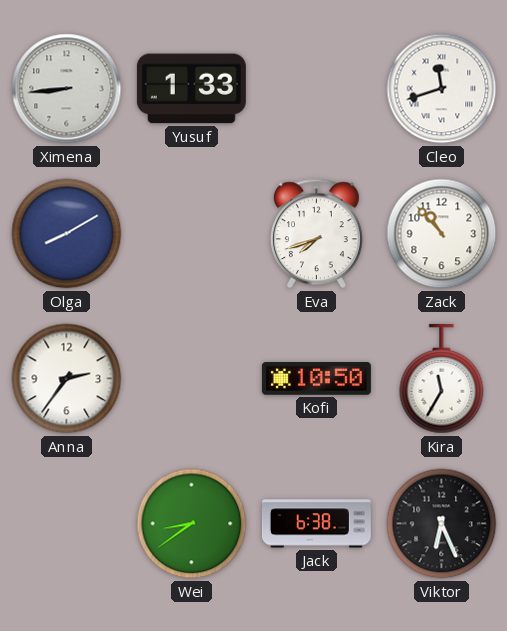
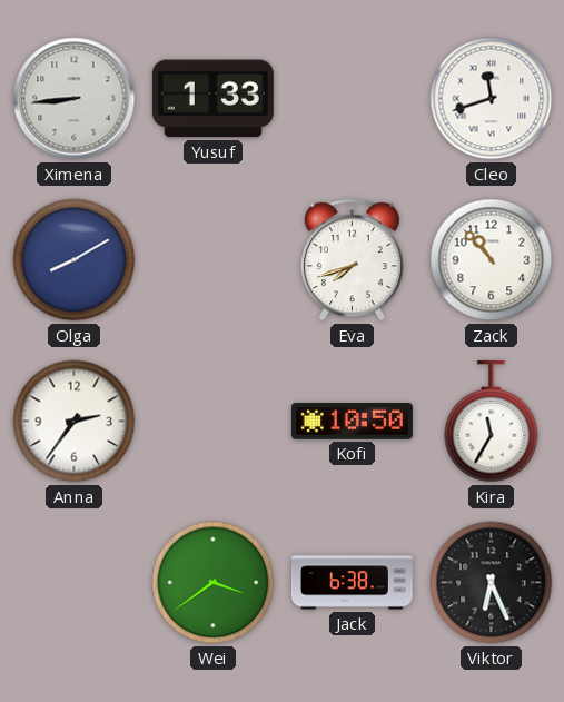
Wei: 8:39 -> 3:39 (214, 583)
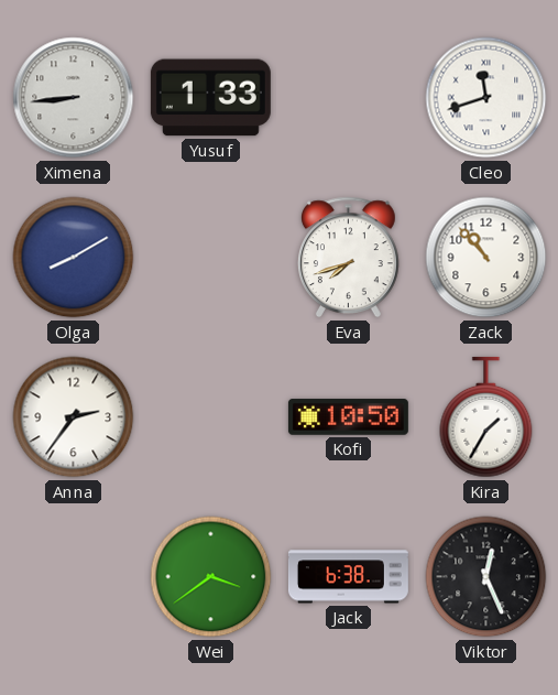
Kira: 11:35 -> 1:35 (486, 417)
Viktor: 6:26 -> 12:26 (486, 577)
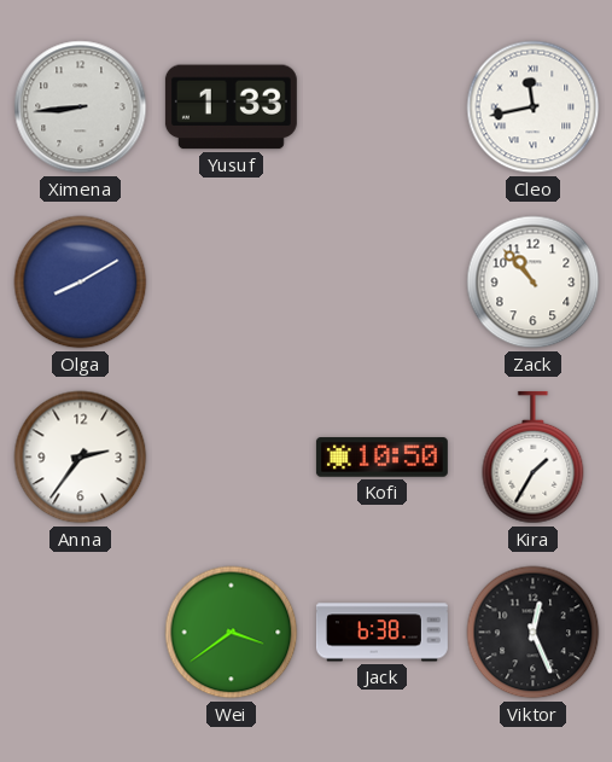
Cleo: 11:42 -> 11:43 (534, 107)
Eva: 7:42 -> none (348, 258)
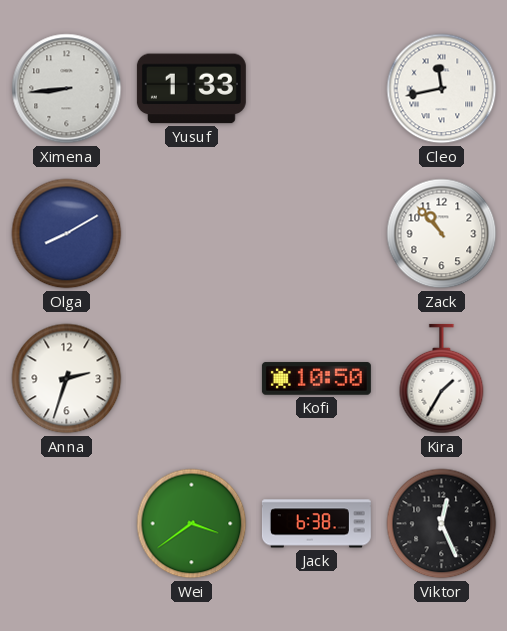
Anna: 2:36 -> 2:33 (67, 379)
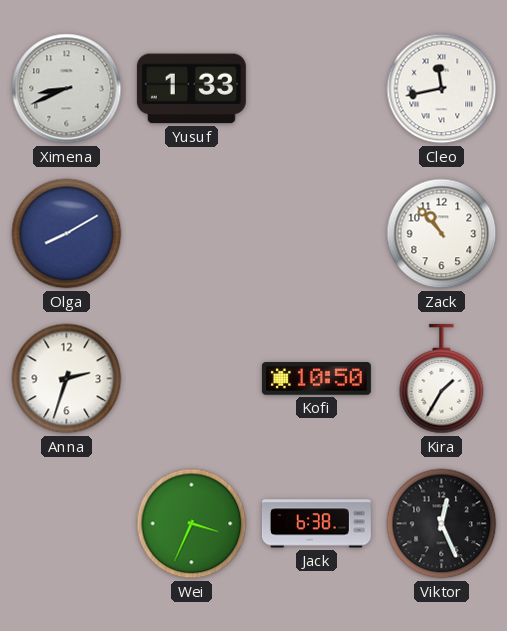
Ximena: 8:44 -> 8:41 (67, 89)
Wei: 3:39 -> 3:34 (192, 524)
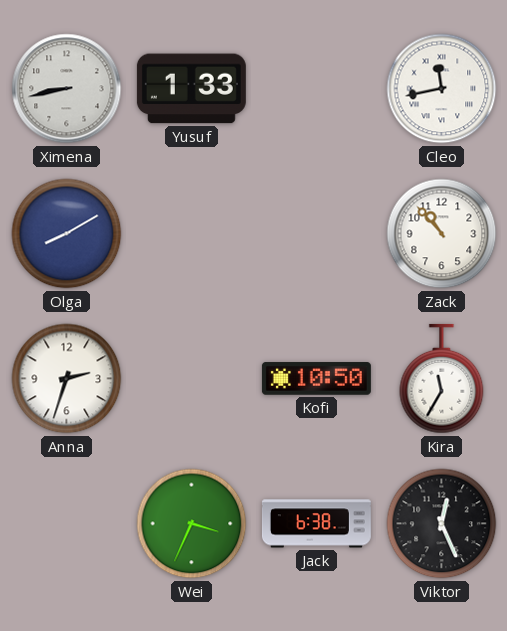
Ximena: 8:41 -> 8:43 (67, 89)
Kira: 1:35 -> 11:35 (442, 379)
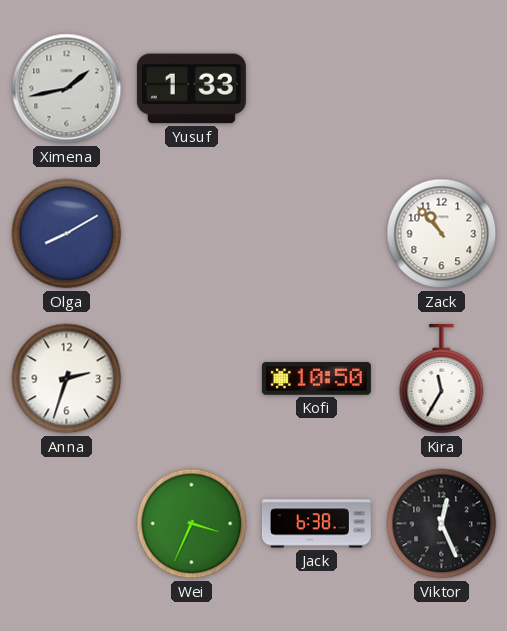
Ximena: 8:43 -> 1:43 (67, 89)
Cleo: 11:43 -> none (442, 89)
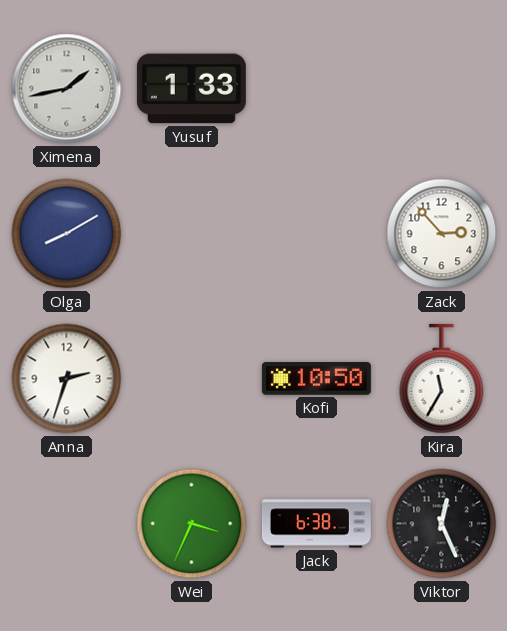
Zack: 10:53 -> 2:53 (442, 234)
